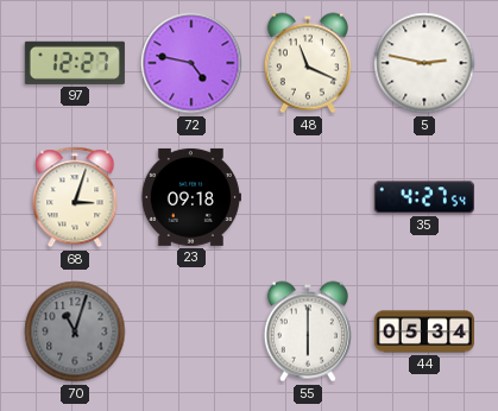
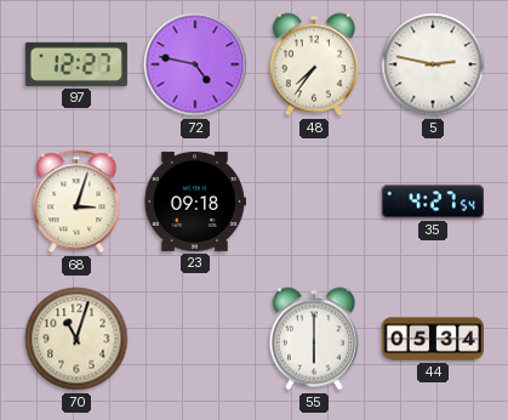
48: 11:19 -> 7:36 (314, 64)
70 dial: grey -> cream (76, 339)
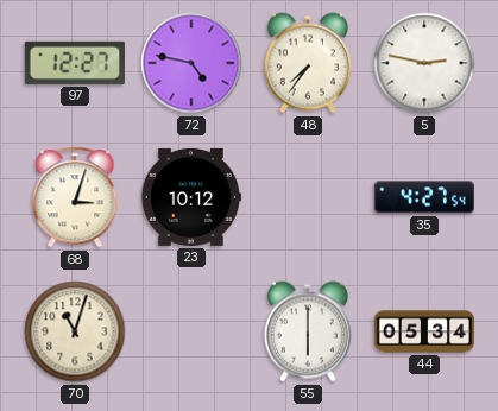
23: 09:18 -> 10:12 (190, 197)
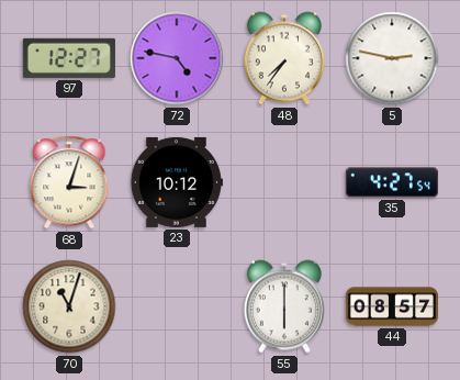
44: 05:34 -> 08:57 (392, 306)
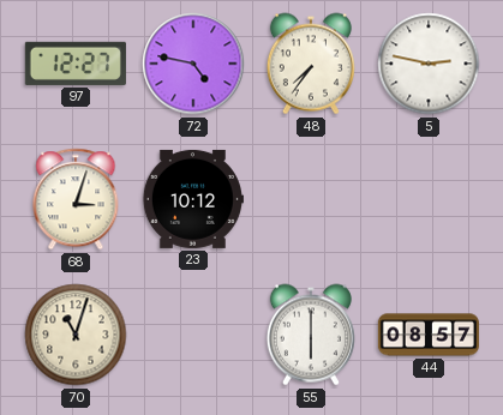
35: 4:27 -> none (392, 182)
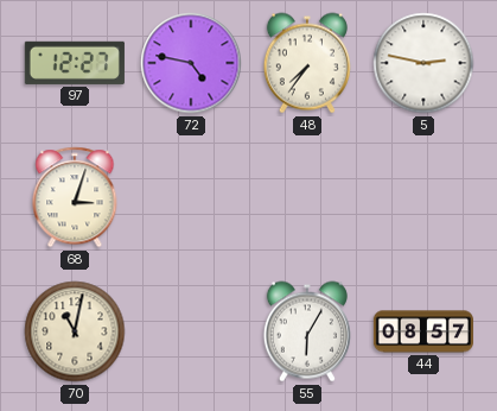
23: 10:12 -> none (192, 199)
70: 11:03 -> 11:02 (75, 331)
55: 6:00 -> 6:05 (307, 331)
